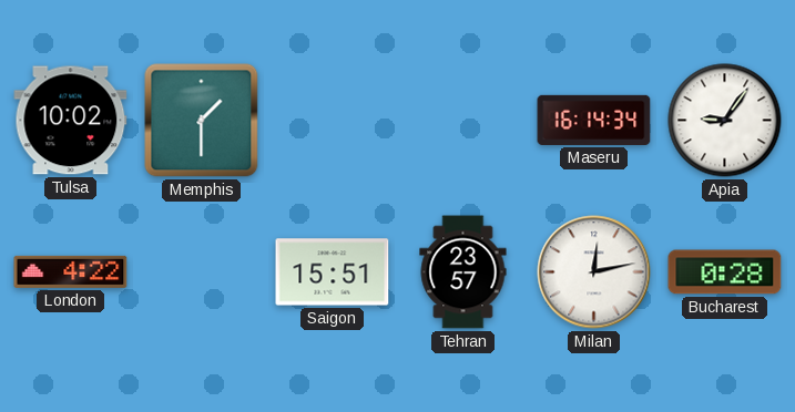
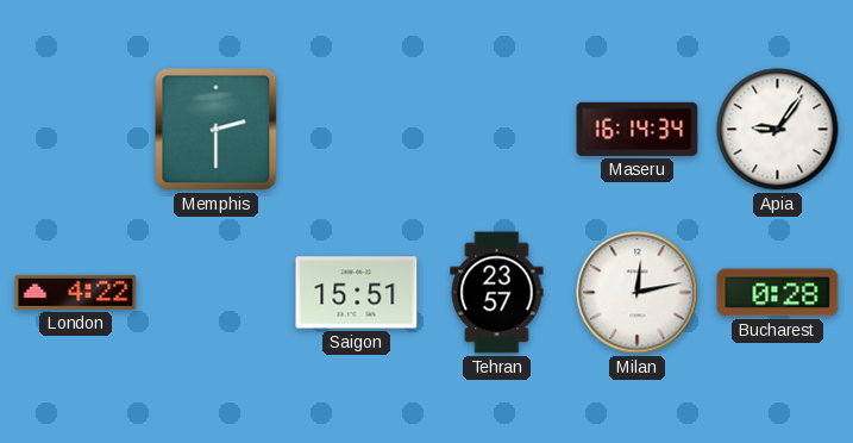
Tulsa: 10:02 -> none (71, 121)
Memphis: 1:30 -> 2:30 (217, 130)
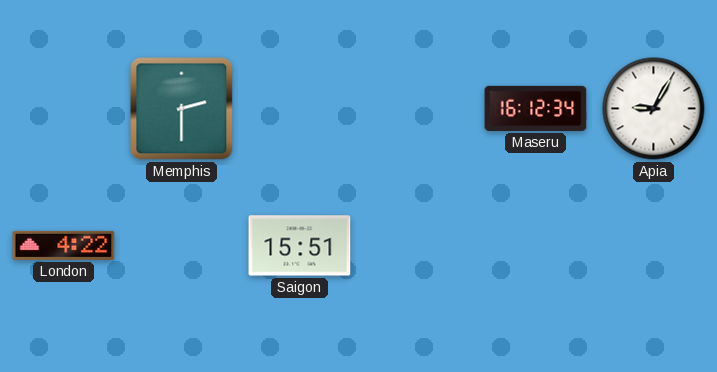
Maseru: 16:14 -> 16:12 (536, 108)
Apia: 9:06 -> 9:05 (654, 109)
Tehran: 23:57 -> none (497, 293)
Milan: 12:13 -> none (638, 293)
Bucharest: 0:28 -> none (778, 293)
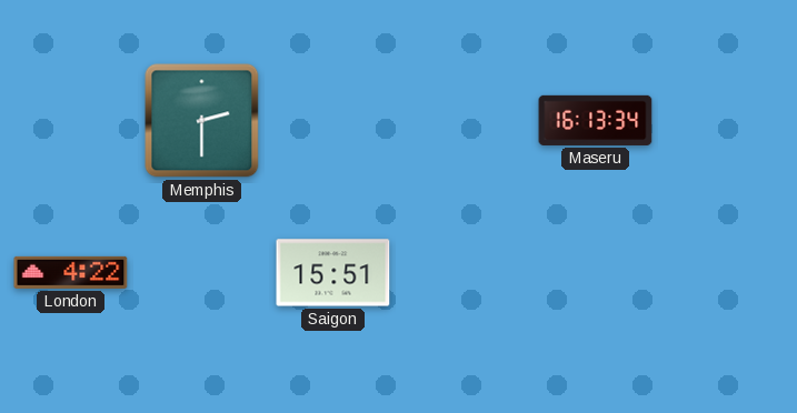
Maseru: 16:12 -> 16:13 (596, 120)
Apia: 9:05 -> none (654, 109)
